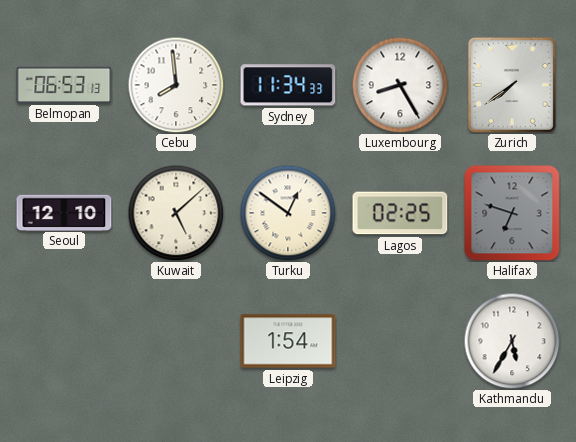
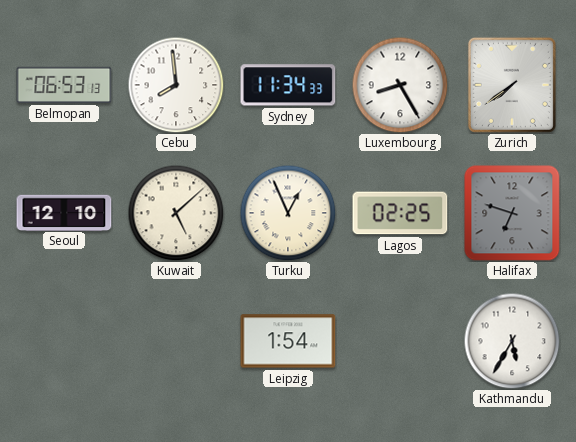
Turku: 12:51 -> 12:56 (288, 213)
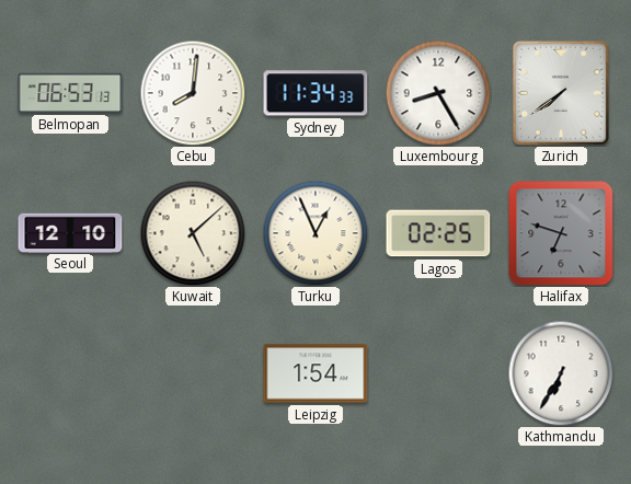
Cebu: 7:59 -> 8:01 (193, 93)
Kathmandu: 5:35 -> 6:35 (561, 373)
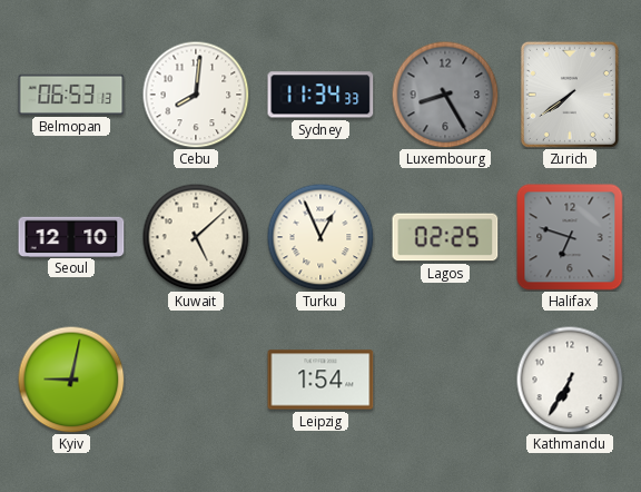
Luxembourg dial: white -> grey (445, 95)
Kyiv: none -> 9:02 (71, 380)
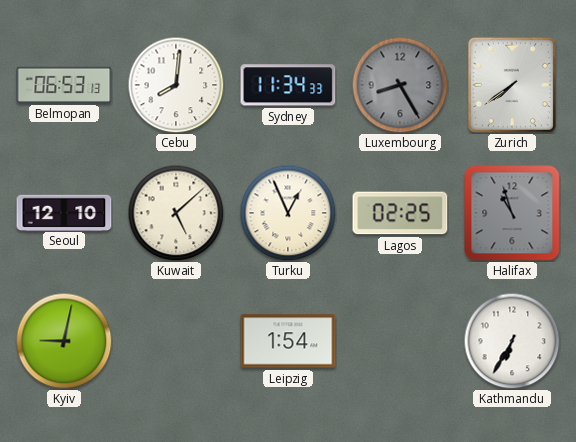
Halifax: 6:48 -> 10:57 (512, 213)
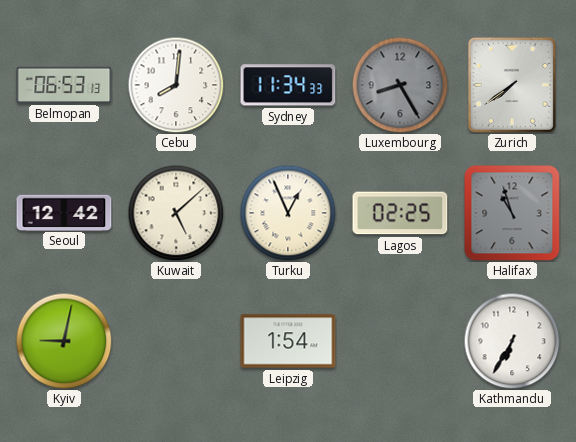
Seoul: 12:10 -> 12:42 (64, 212)
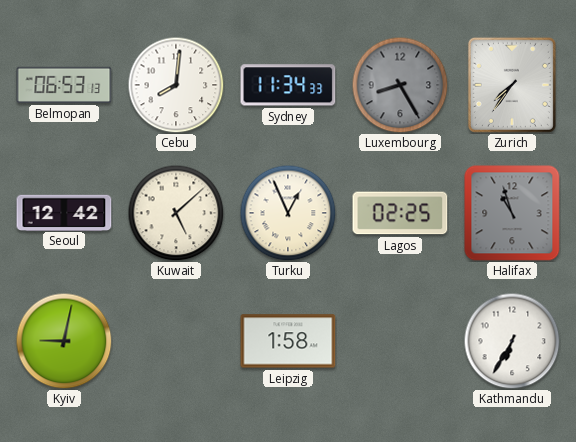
Zurich: 7:39 -> 7:36 (512, 85)
Leipzig: 1:54 -> 1:58 (288, 341)
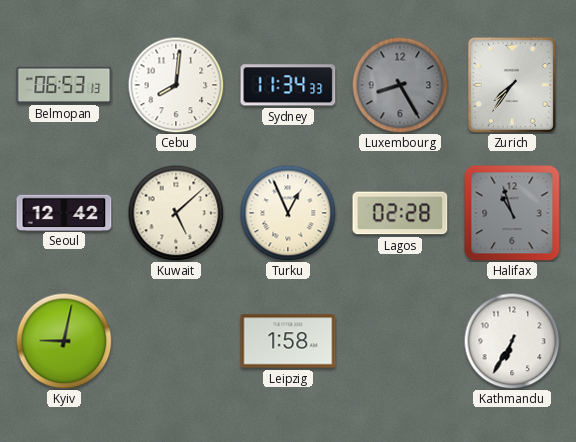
Lagos: 02:25 -> 02:28 (400, 213)
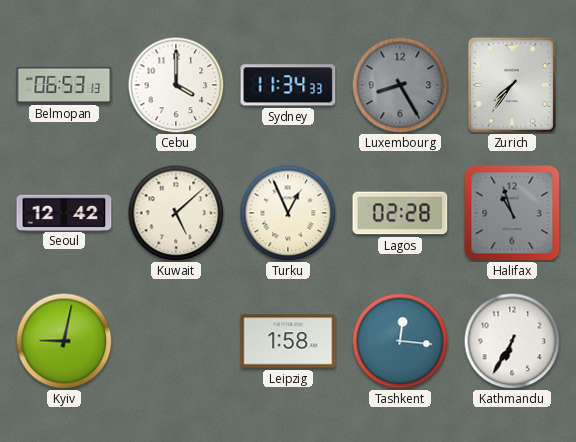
Cebu: 8:01 -> 4:00 (176, 85)
Tashkent: none -> 12:16 (400, 341)
